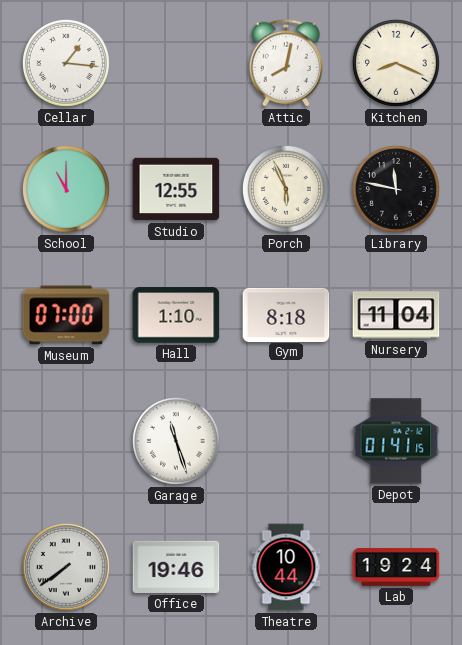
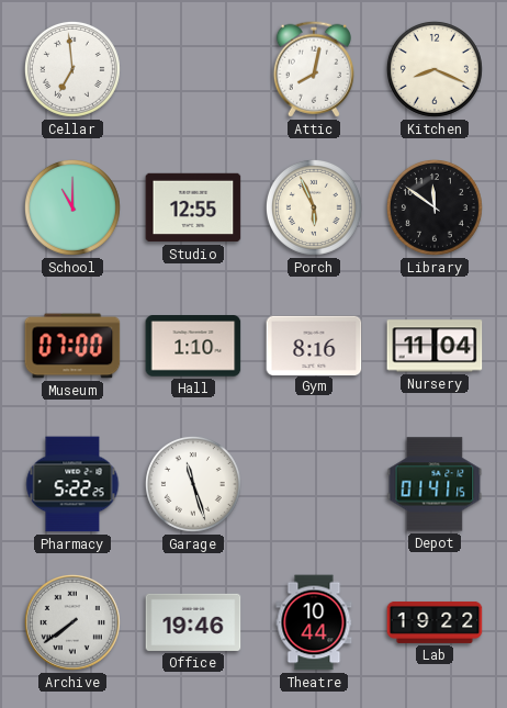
Cellar: 1:16 -> 6:59 (72, 69)
Library: 11:47 -> 11:51 (435, 207)
Gym: 8:18 -> 8:16 (314, 345)
Pharmacy: none -> 5:22 (72, 484)
Lab: 19:24 -> 19:22 (435, 622)
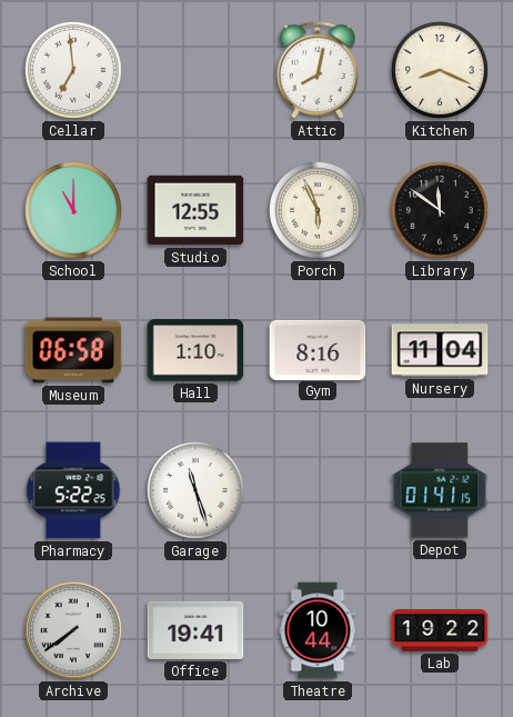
Museum: 07:00 -> 06:58 (73, 350)
Office: 19:46 -> 19:41 (195, 630)
